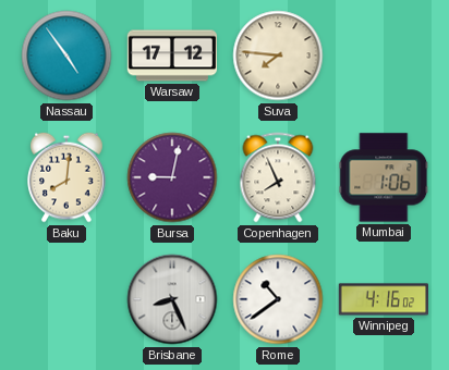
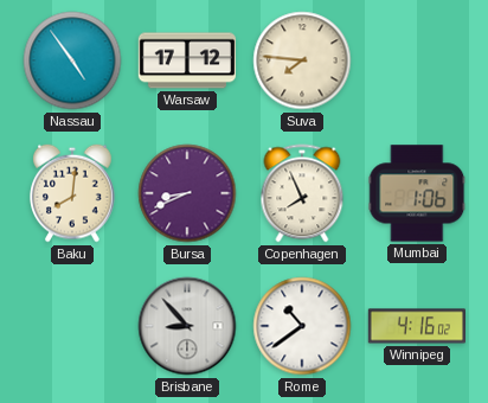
Bursa: 9:02 -> 8:41 (187, 193)
Brisbane: 8:26 -> 8:53 (187, 326)
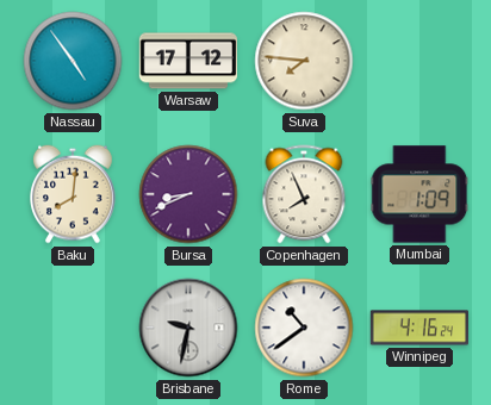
Mumbai: 1:06 -> 1:09 (419, 194)
Brisbane: 8:53 -> 9:32 (188, 328)
Winnipeg: 4:16:02 -> 4:16:24 (419, 328)
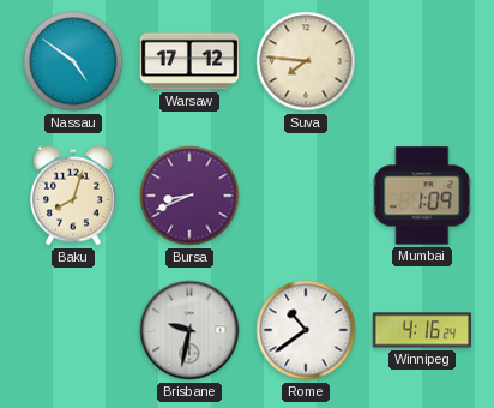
Nassau: 4:54 -> 4:51 (73, 61)
Baku: 8:01 -> 8:03 (73, 196)
Copenhagen: 7:56 -> none (304, 194)
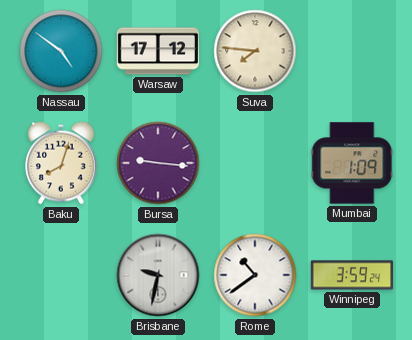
Bursa: 8:41 -> 9:16 (158, 163)
Winnipeg: 4:16 -> 3:59 (352, 275)
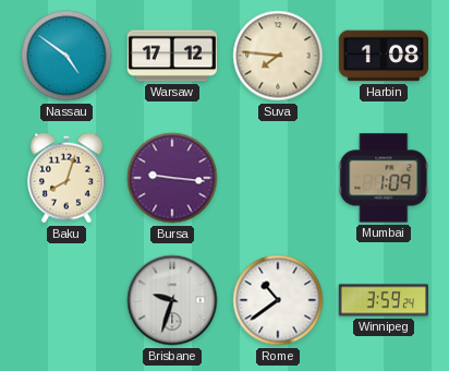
Harbin: none -> 1:08 (383, 56)
Brisbane: 9:32 -> 9:33 (172, 300)
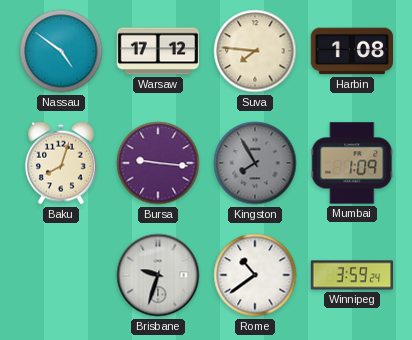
Kingston: none -> 7:55 (255, 163)
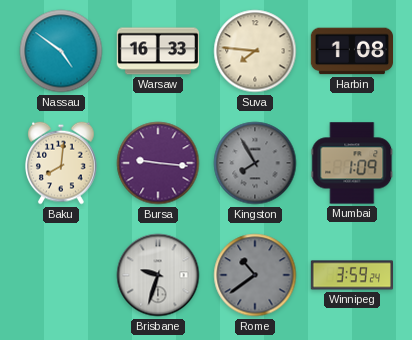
Warsaw: 17:12 -> 16:33 (158, 51)
Baku: 8:03 -> 8:01 (61, 163)
Rome dial: white -> grey (255, 275)
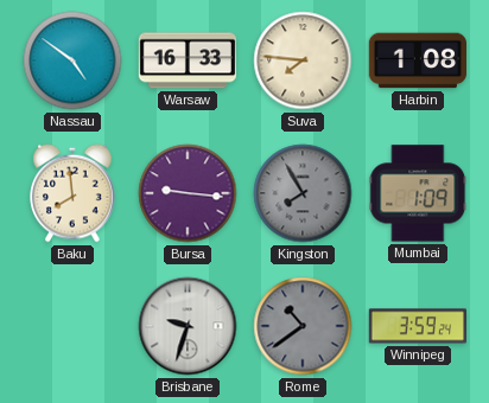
Baku: 8:01 -> 7:59 (72, 193)
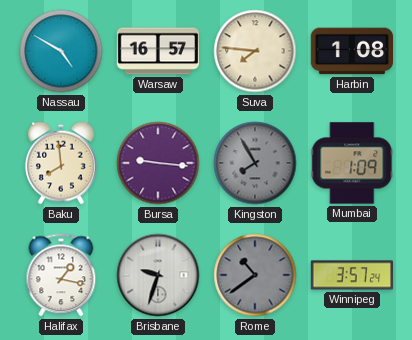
Nassau: 4:51 -> 4:50 (61, 51)
Warsaw: 16:33 -> 16:57 (158, 51)
Halifax: none -> 1:17 (61, 275)
Winnipeg: 3:59 -> 3:57 (352, 275)
